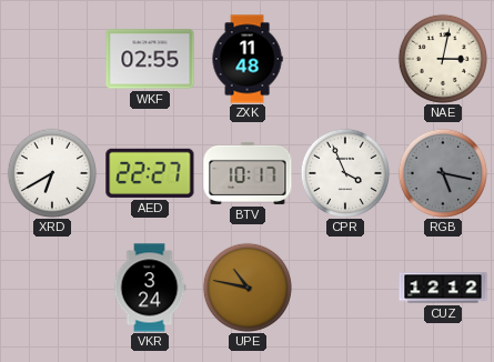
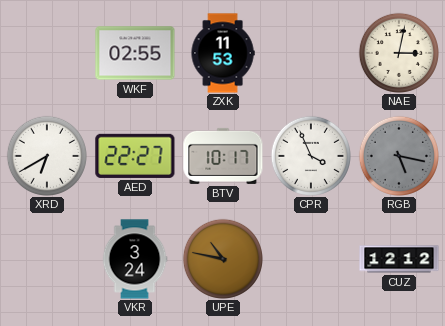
ZXK: 11:48 -> 11:53 (223, 53)
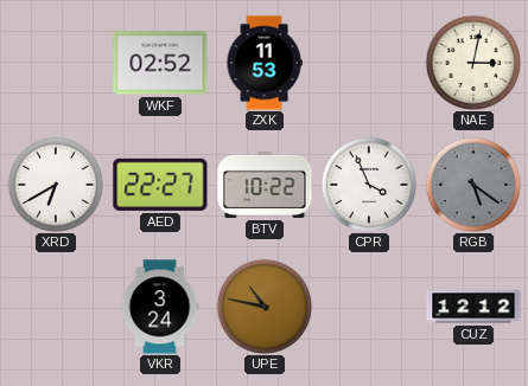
WKF: 02:55 -> 02:52 (160, 63)
BTV: 10:17 -> 10:22 (265, 185)
RGB: 5:17 -> 5:21 (473, 185)
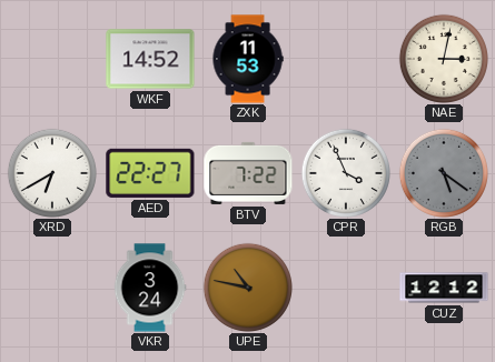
WKF: 02:52 -> 14:52 (150, 59)
BTV: 10:22 -> 7:22 (248, 173)
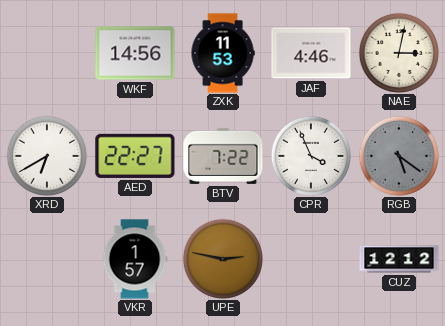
WKF: 14:52 -> 14:56 (135, 53)
JAF: none -> 4:46 (311, 53)
VKR: 3:24 -> 1:57 (135, 259)
UPE: 10:47 -> 2:47 (223, 259)
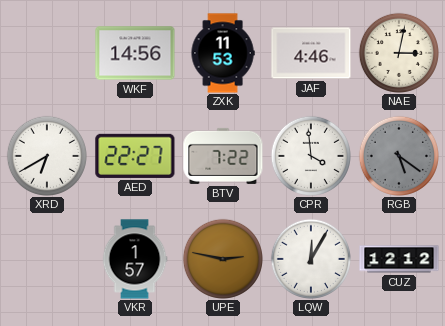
CPR: 3:56 -> 3:59 (311, 156)
LQW: none -> 12:05 (311, 259)
